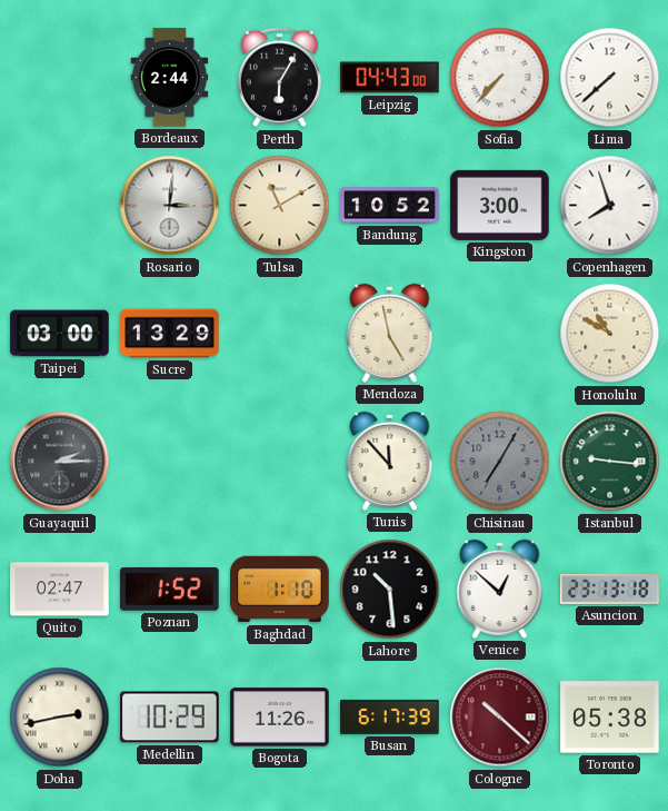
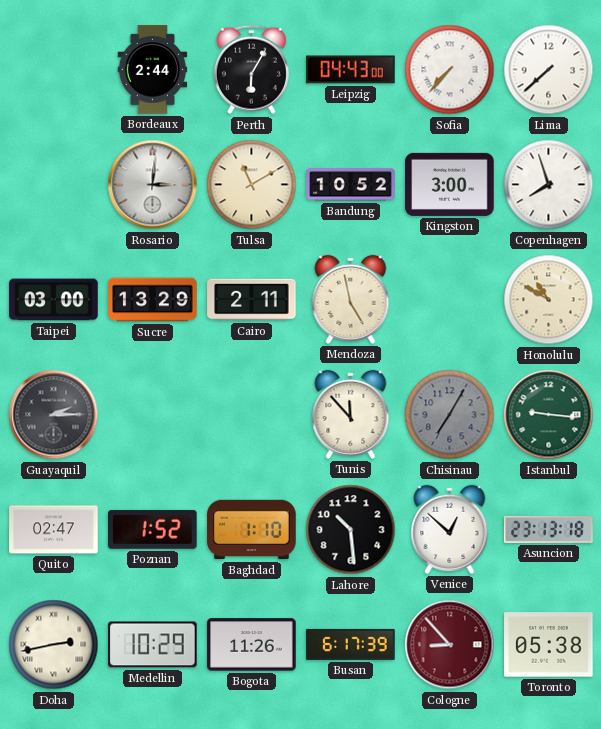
Cairo: none -> 2:11 (252, 300)
Cologne: 10:22 -> 8:53 (450, 645)
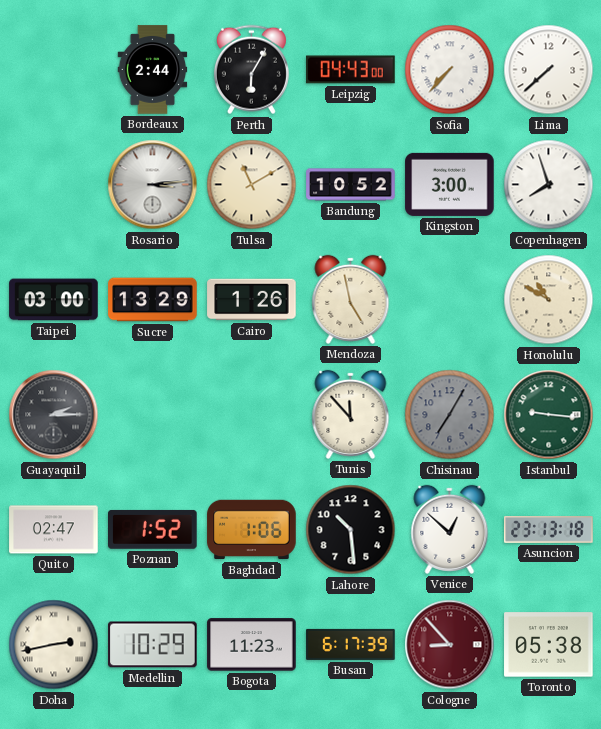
Rosario: 3:01 -> 3:14 (153, 185)
Cairo: 2:11 -> 1:26 (252, 300)
Baghdad: 1:10 -> 1:06 (252, 530)
Bogota: 11:26 -> 11:23 (252, 645)
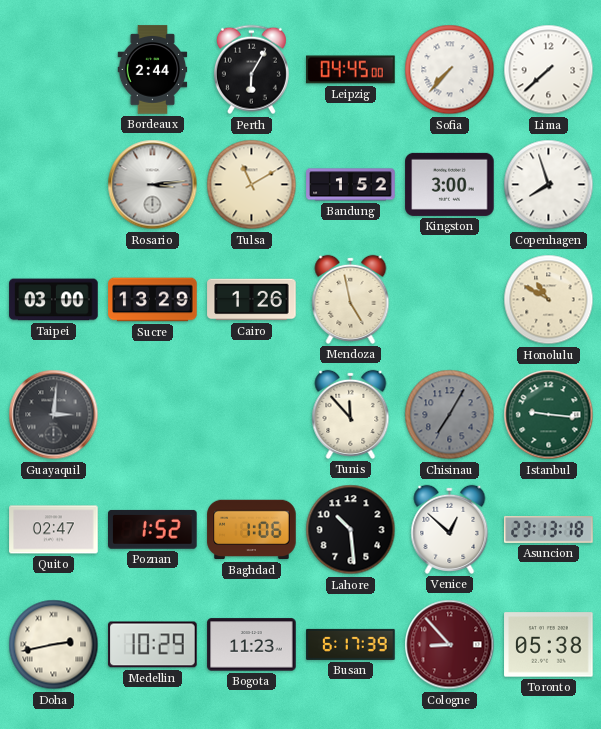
Leipzig: 04:43 -> 04:45 (351, 70)
Bandung: 10:52 -> 1:52 (351, 185)
Guayaquil: 2:15 -> 3:01 (54, 415)
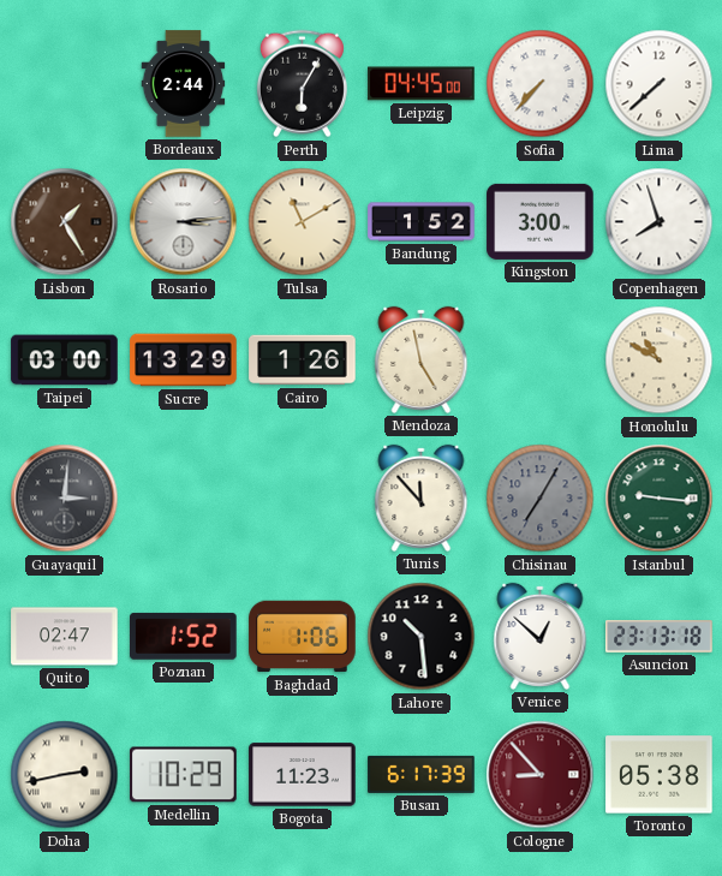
Lisbon: none -> 1:25 (65, 222)
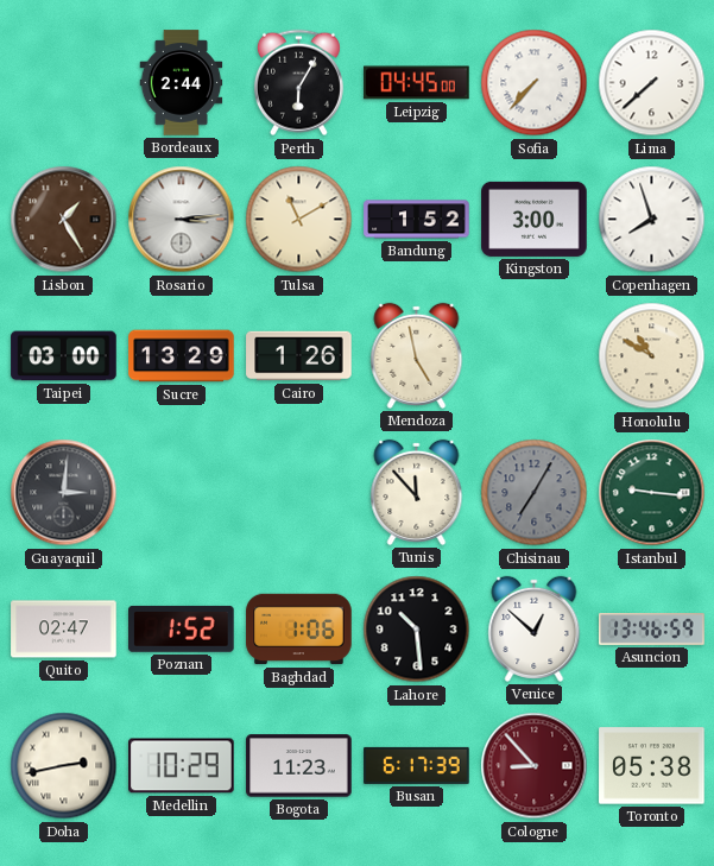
Asuncion: 23:13 -> 13:46 (652, 630)
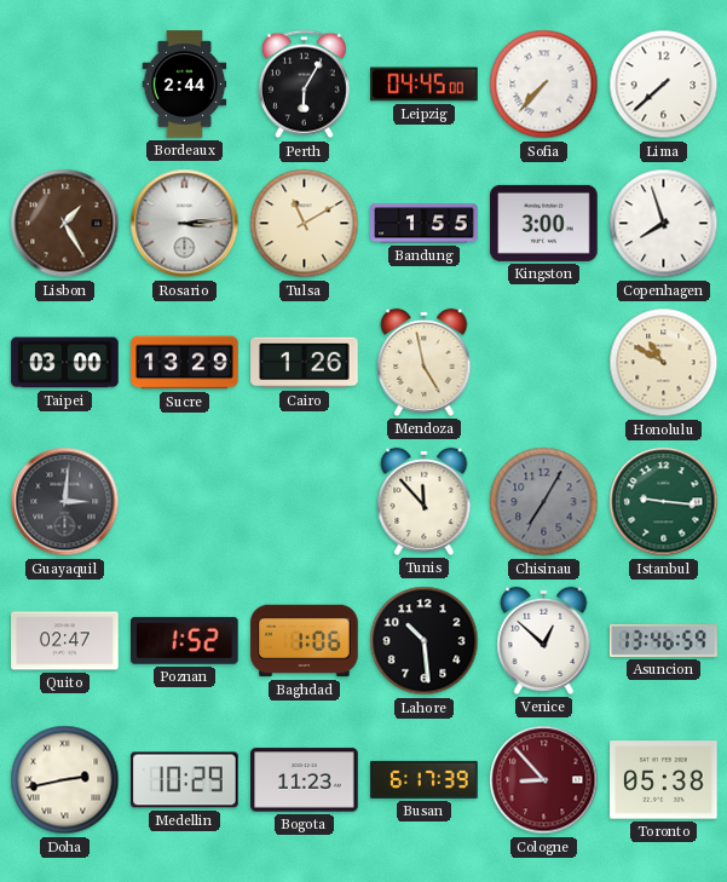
Bandung: 1:52 -> 1:55 (425, 224)
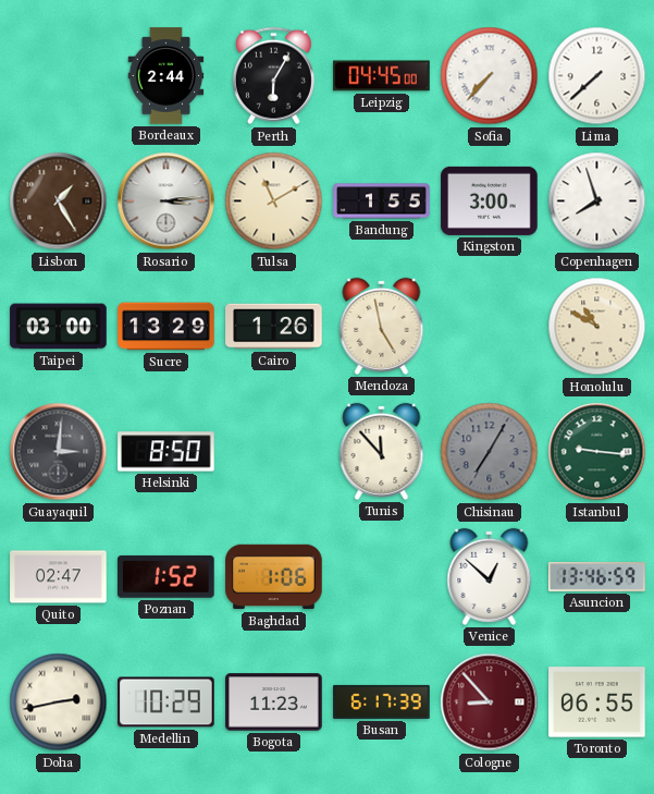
Helsinki: none -> 8:50 (166, 452)
Lahore: 10:29 -> none (425, 641)
Toronto: 05:38 -> 06:55 (597, 703)
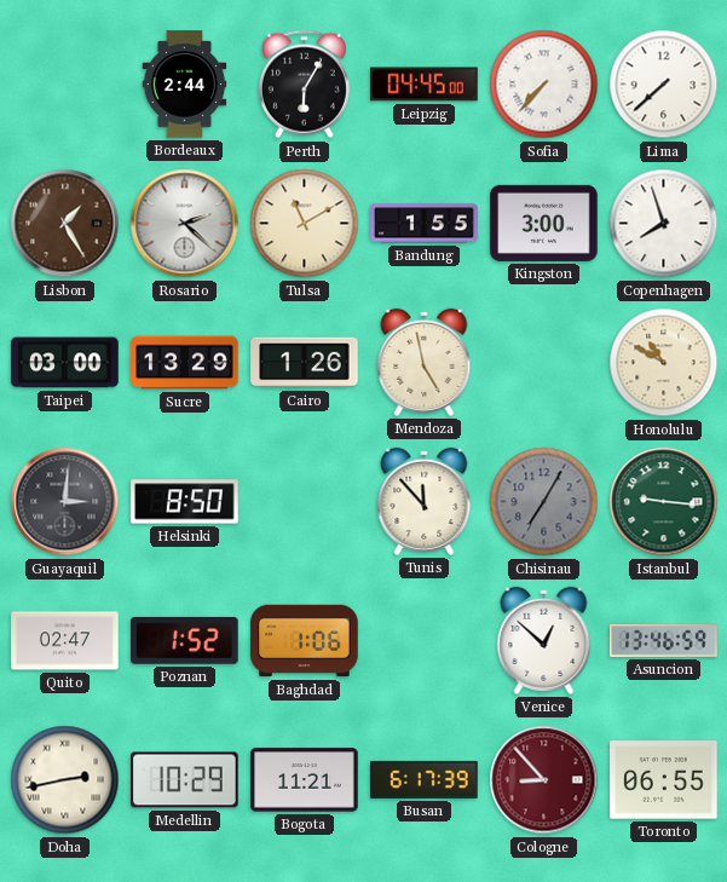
Rosario: 3:14 -> 2:22 (185, 224)
Bogota: 11:23 -> 11:21 (305, 780)
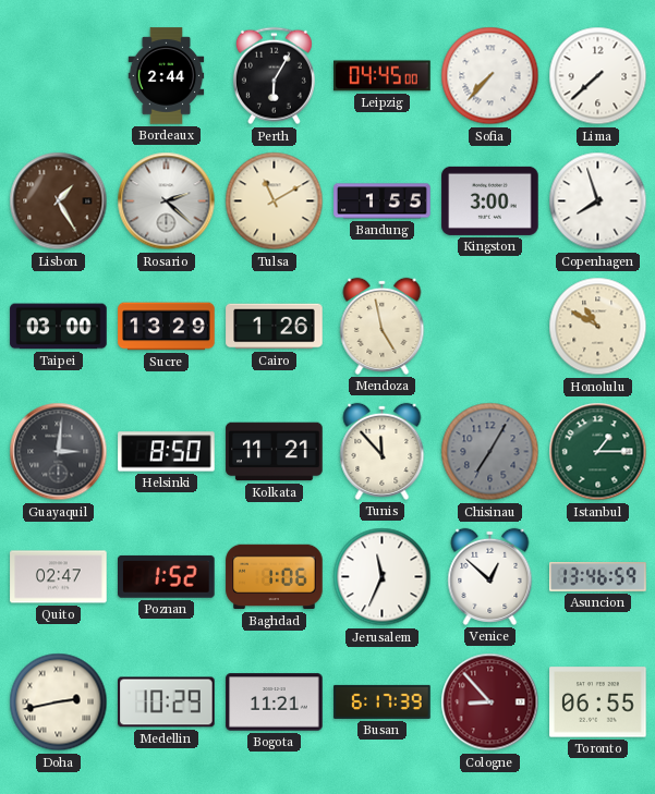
Kolkata: none -> 11:21 (275, 452)
Istanbul: 9:16 -> 1:15 (598, 452)
Jerusalem: none -> 11:34 (383, 577)
